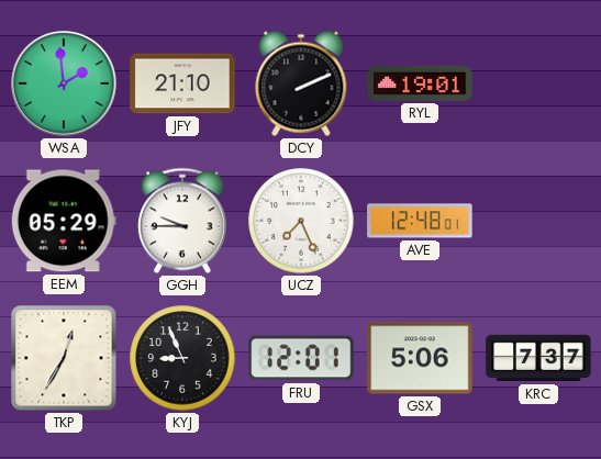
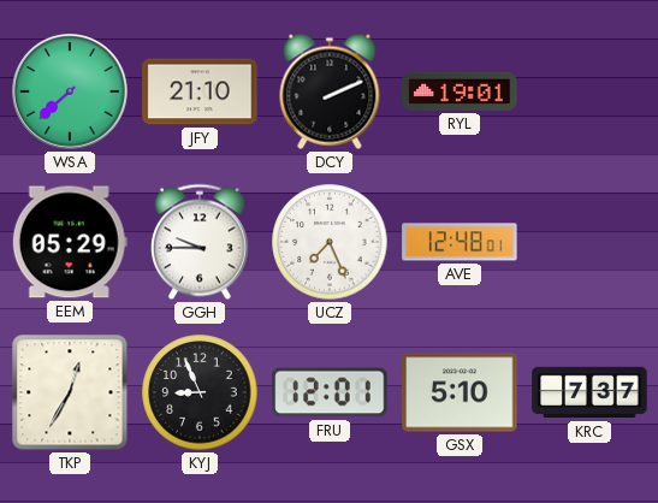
WSA: 1:59 -> 7:38 (70, 91)
GSX: 5:06 -> 5:10 (460, 392)
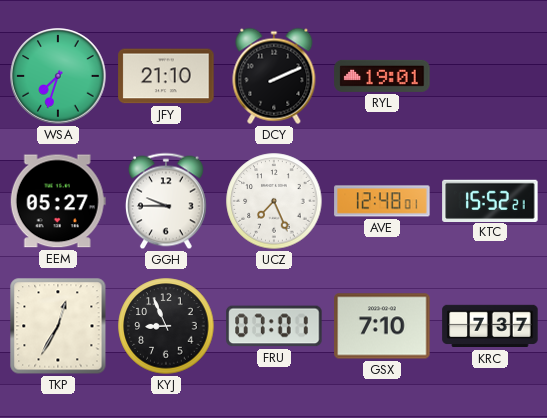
WSA: 7:38 -> 7:33 (58, 76)
EEM: 05:29 -> 05:27 (58, 201)
KTC: none -> 15:52 (490, 200)
FRU: 12:01 -> 07:01 (274, 326)
GSX: 5:10 -> 7:10 (382, 326)
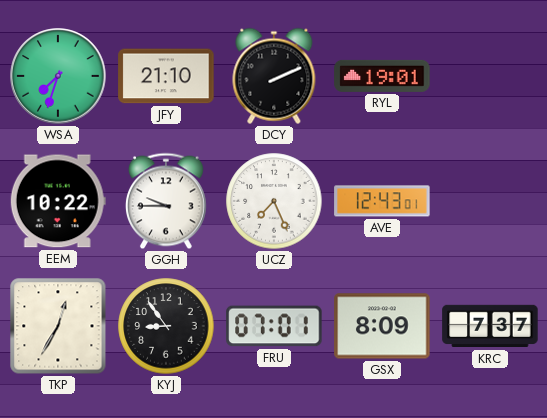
EEM: 05:27 -> 10:22 (58, 201)
AVE: 12:48 -> 12:43 (382, 201)
KTC: 15:52 -> none (490, 200)
KYJ: 8:56 -> 8:54 (166, 326)
GSX: 7:10 -> 8:09 (382, 326)
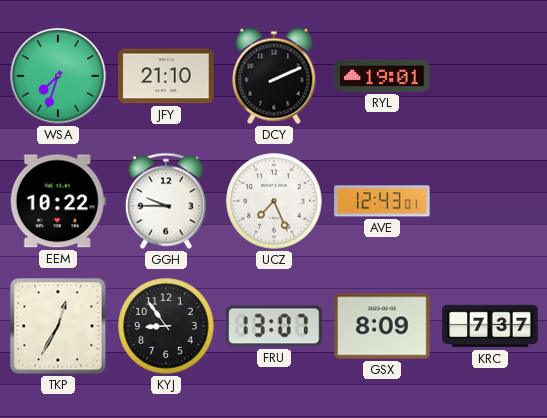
FRU: 07:01 -> 13:07 (274, 326)
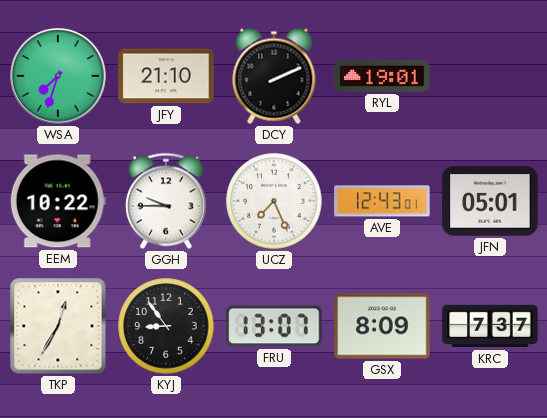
JFN: none -> 05:01 (490, 201)
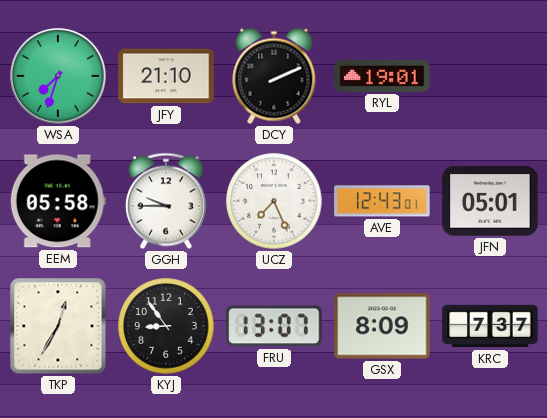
EEM: 10:22 -> 05:58 (58, 201)
